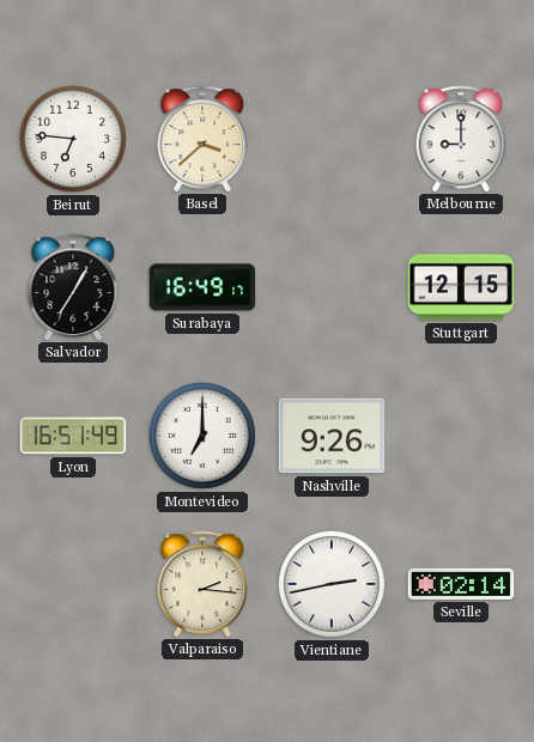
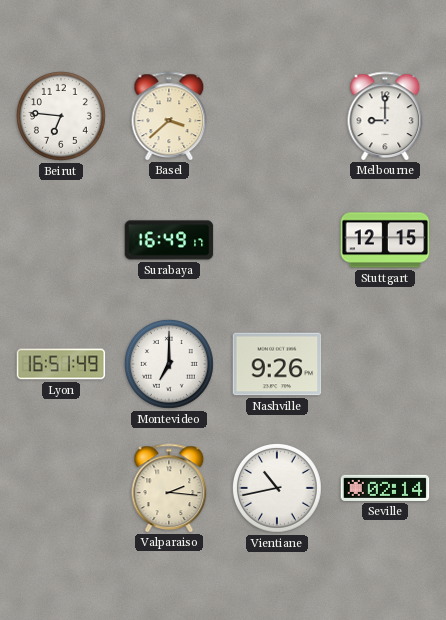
Salvador: 7:05 -> none (73, 287)
Vientiane: 2:43 -> 10:43 (277, 488)
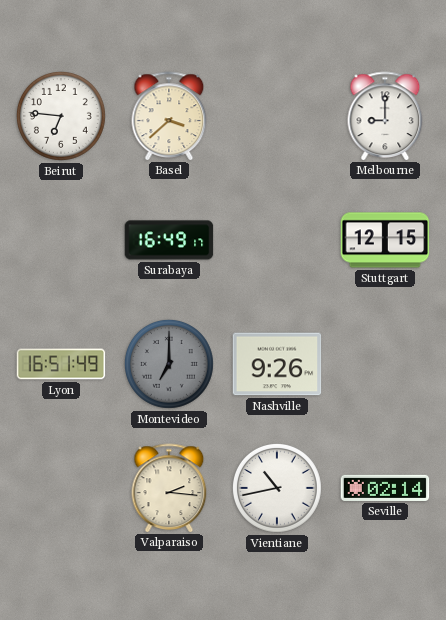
Montevideo dial: white -> grey (169, 364)
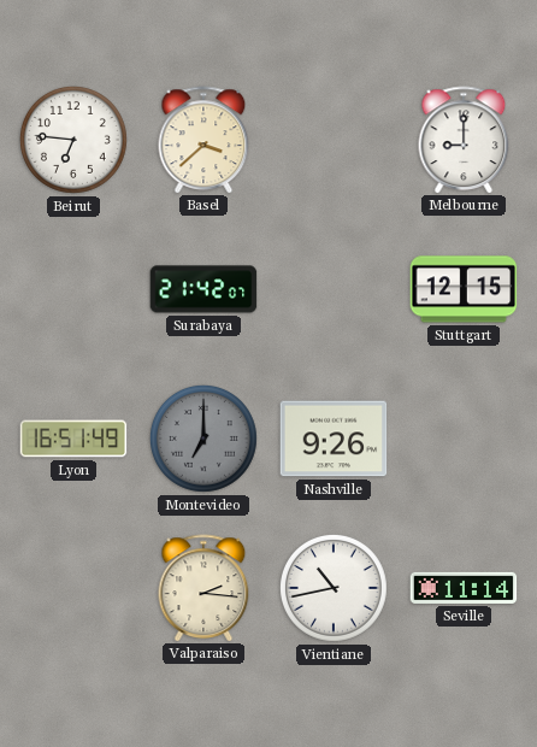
Surabaya: 16:49 -> 21:42 (203, 289)
Seville: 02:14 -> 11:14 (464, 588)
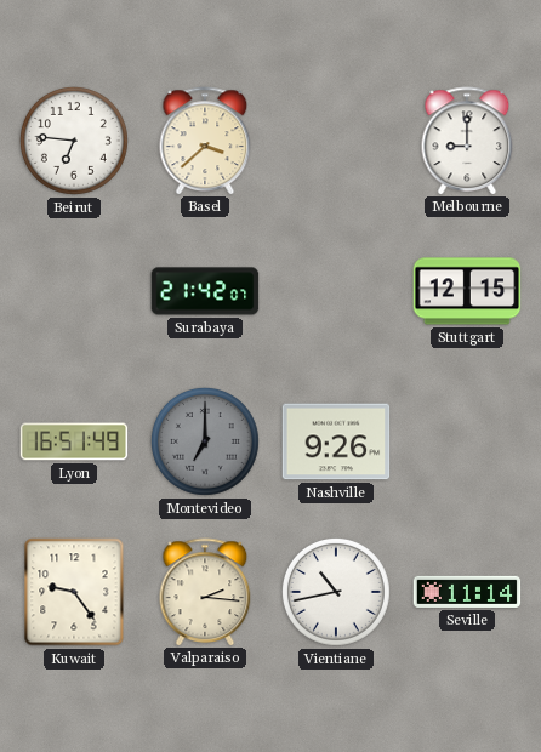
Kuwait: none -> 9:24 (74, 592)
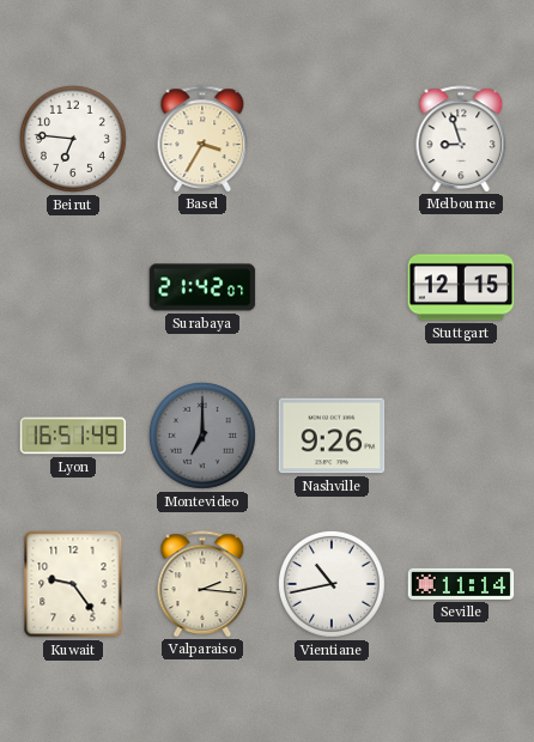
Basel: 3:38 -> 3:35 (202, 139)
Melbourne: 9:00 -> 8:57 (461, 139)
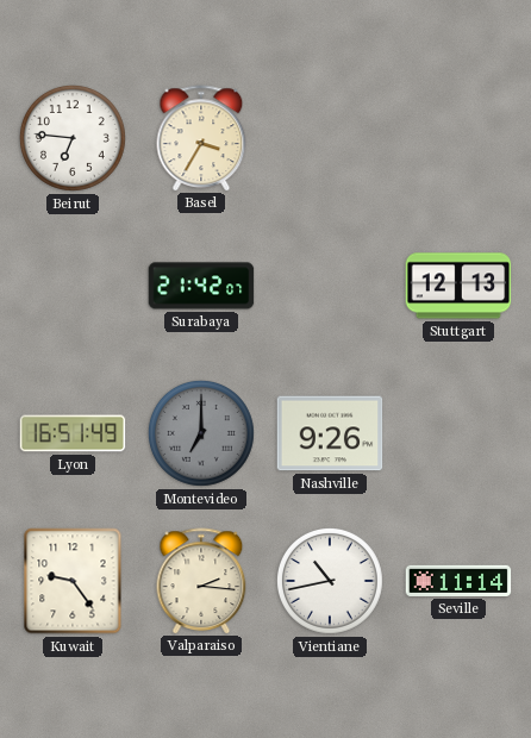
Melbourne: 8:57 -> none (461, 139)
Stuttgart: 12:15 -> 12:13 (458, 286)
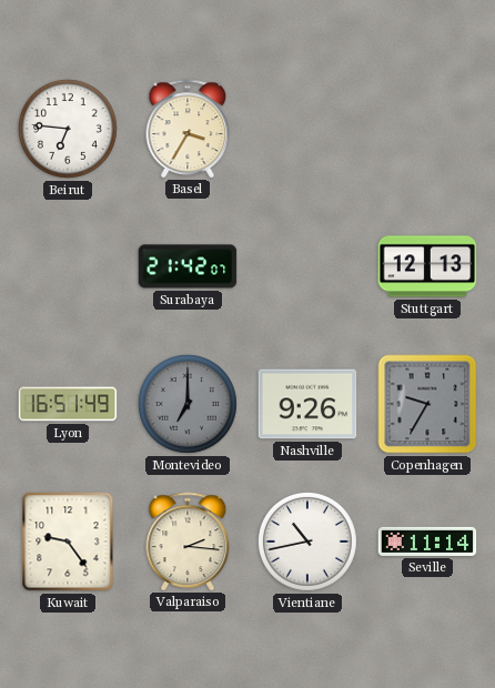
Copenhagen: none -> 9:35 (427, 404)
